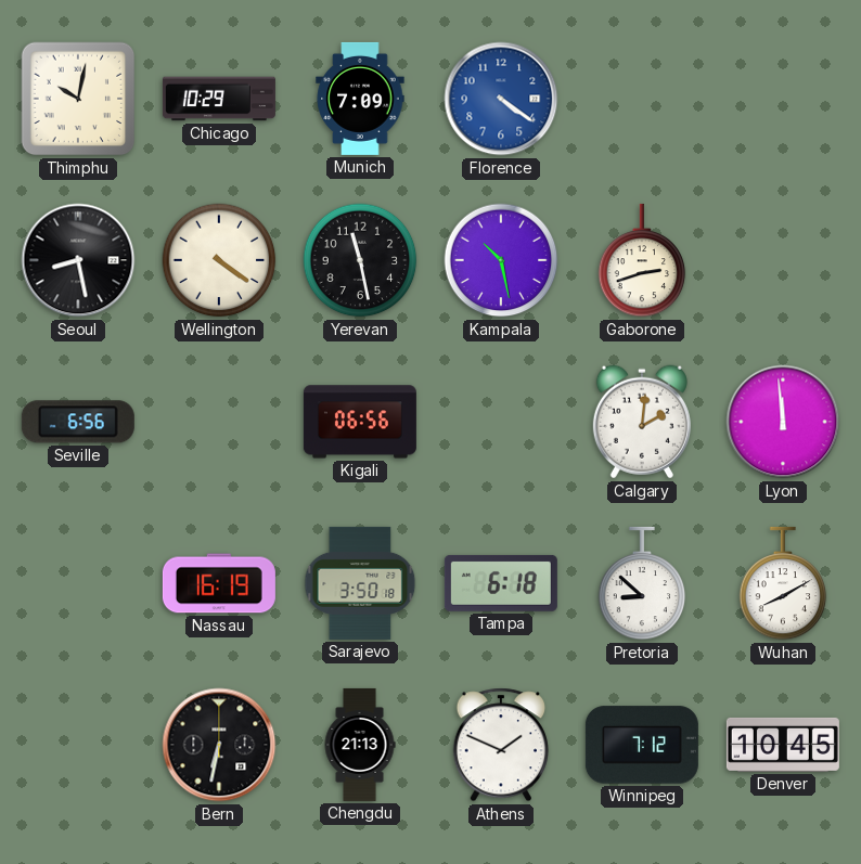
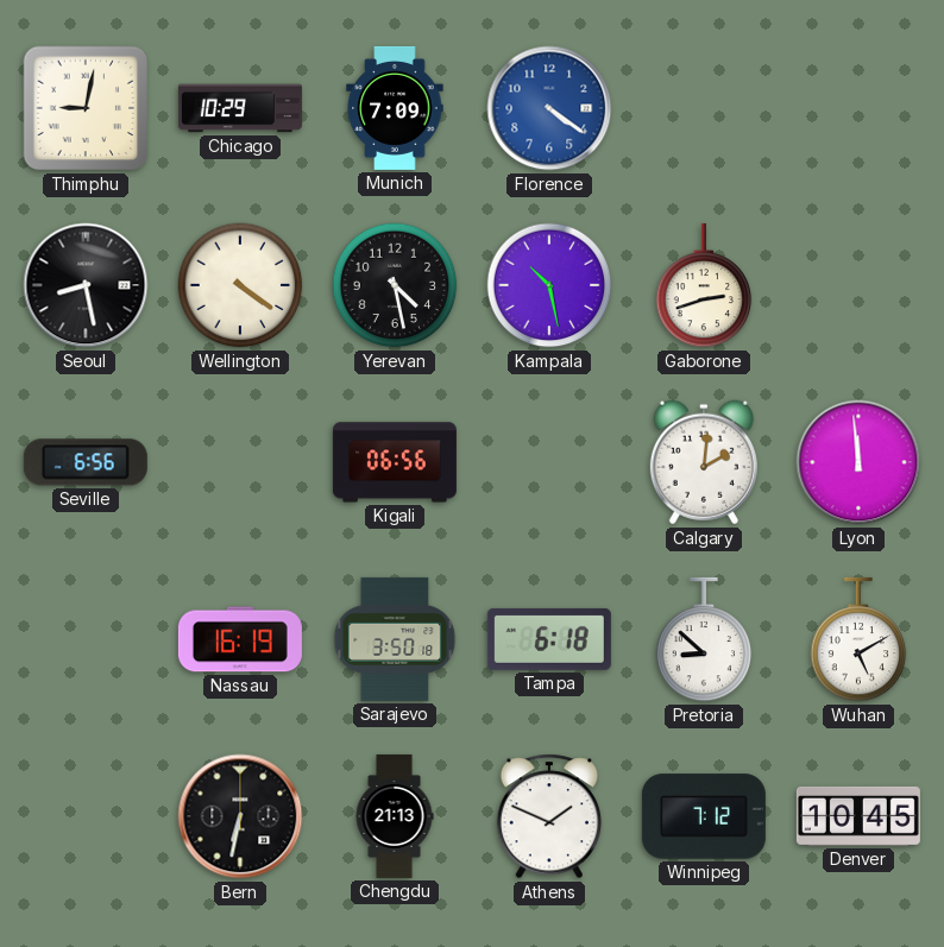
Thimphu: 10:02 -> 9:02 (86, 108)
Yerevan: 11:28 -> 4:28 (395, 285)
Wuhan: 8:10 -> 5:10 (858, 639)
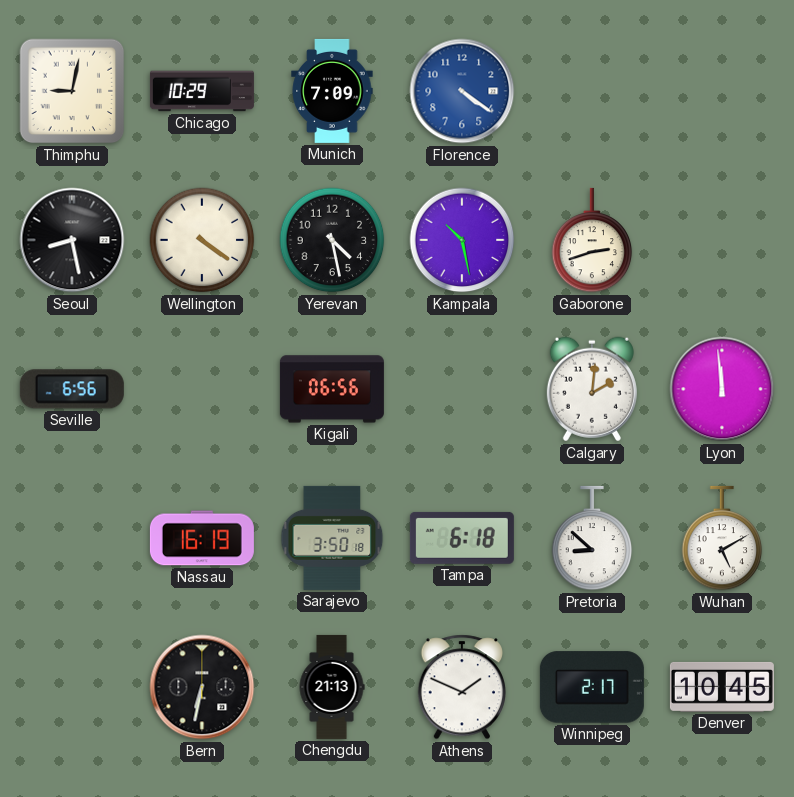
Winnipeg: 7:12 -> 2:17 (592, 687)
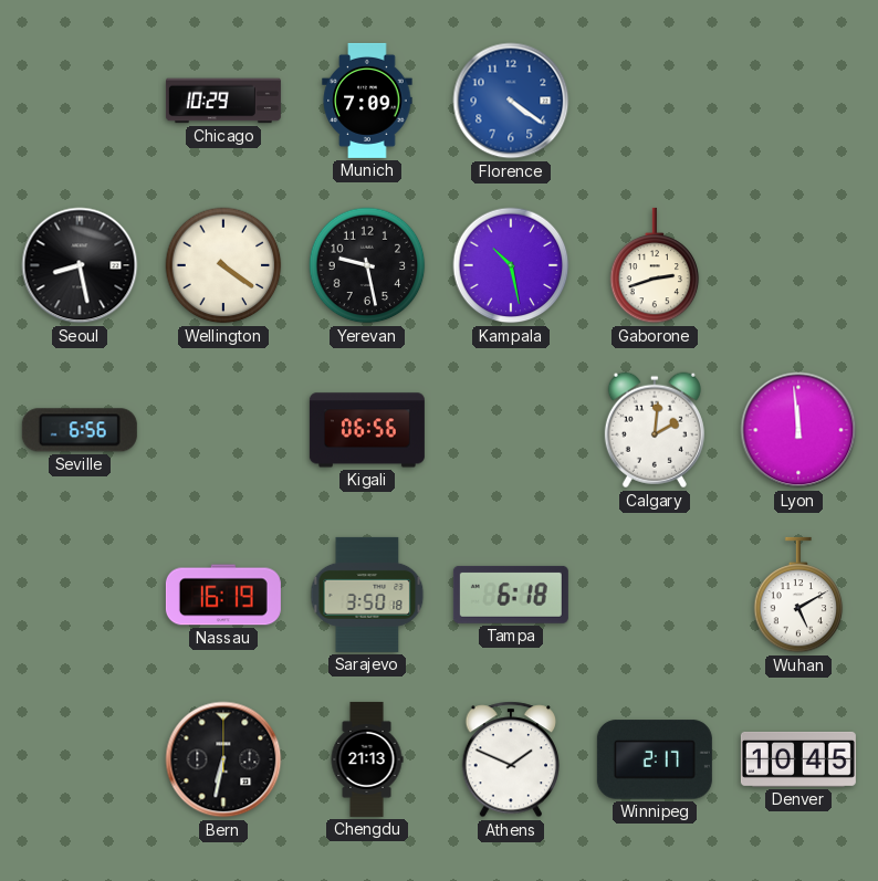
Thimphu: 9:02 -> none (72, 91)
Yerevan: 4:28 -> 9:28 (367, 265)
Pretoria: 8:52 -> none (592, 538)
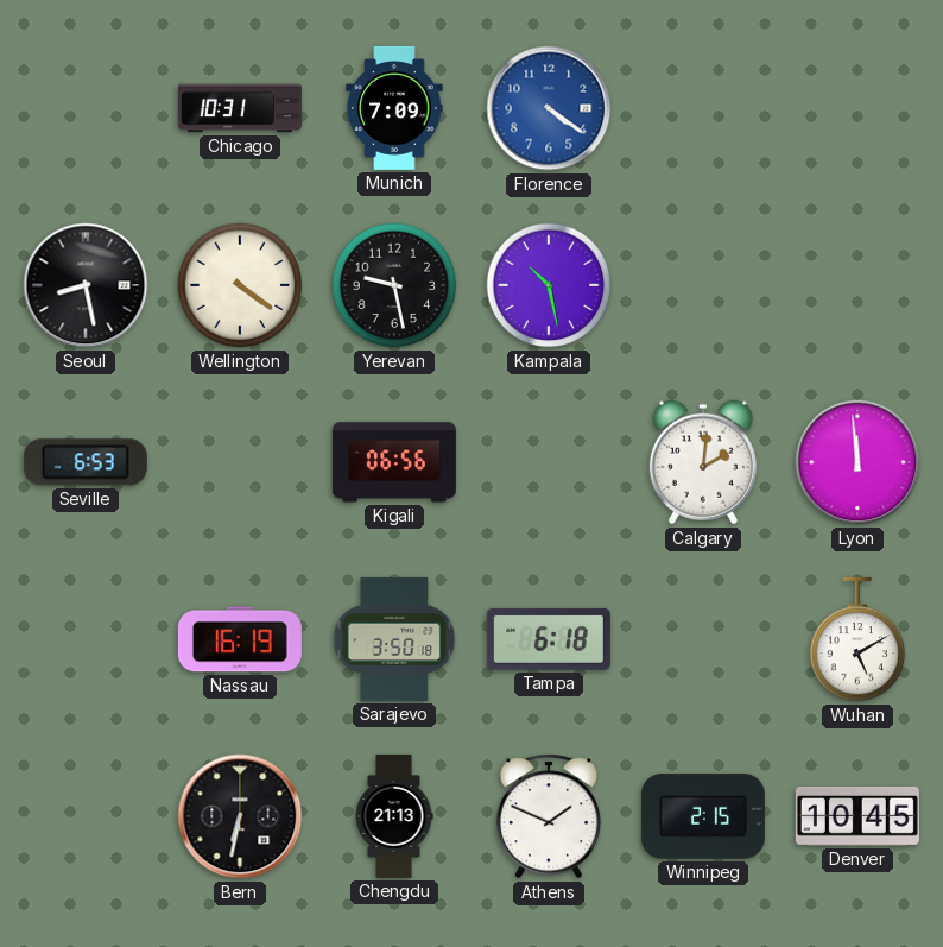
Chicago: 10:29 -> 10:31 (240, 108)
Gaborone: 2:42 -> none (655, 265)
Seville: 6:56 -> 6:53 (86, 462)
Winnipeg: 2:17 -> 2:15 (703, 816)
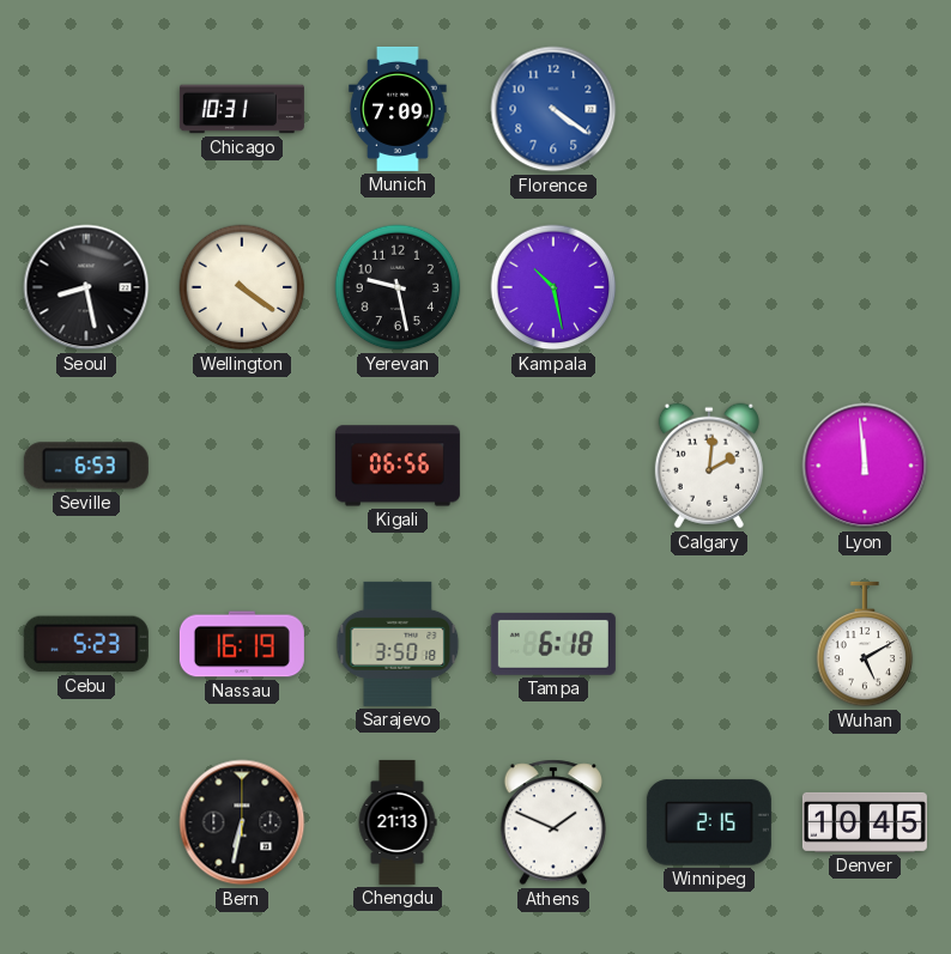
Cebu: none -> 5:23 (86, 644)
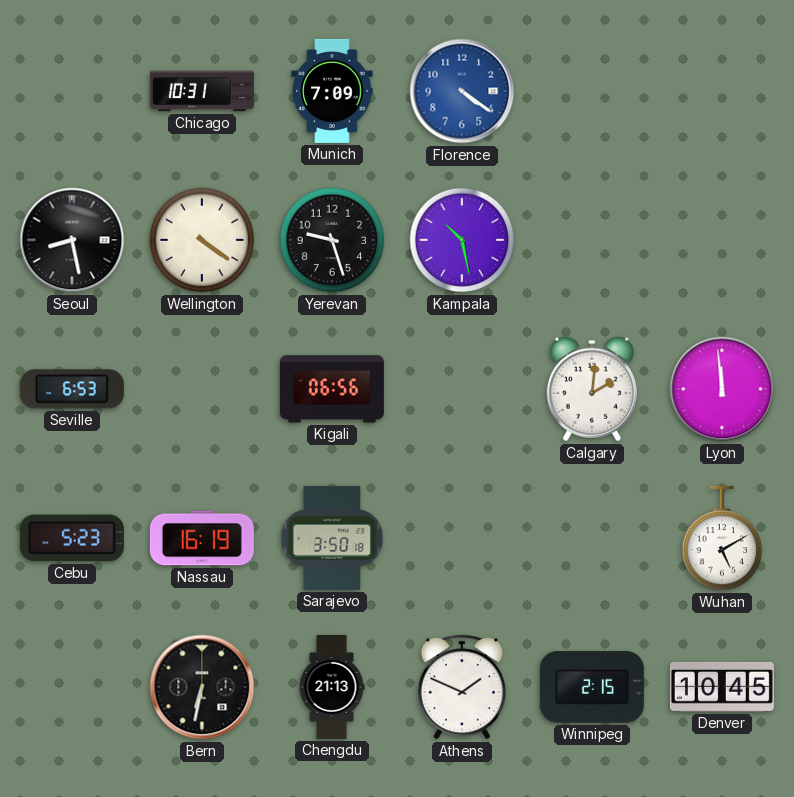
Yerevan: 9:28 -> 9:27 (332, 240)
Tampa: 6:18 -> none (553, 644)
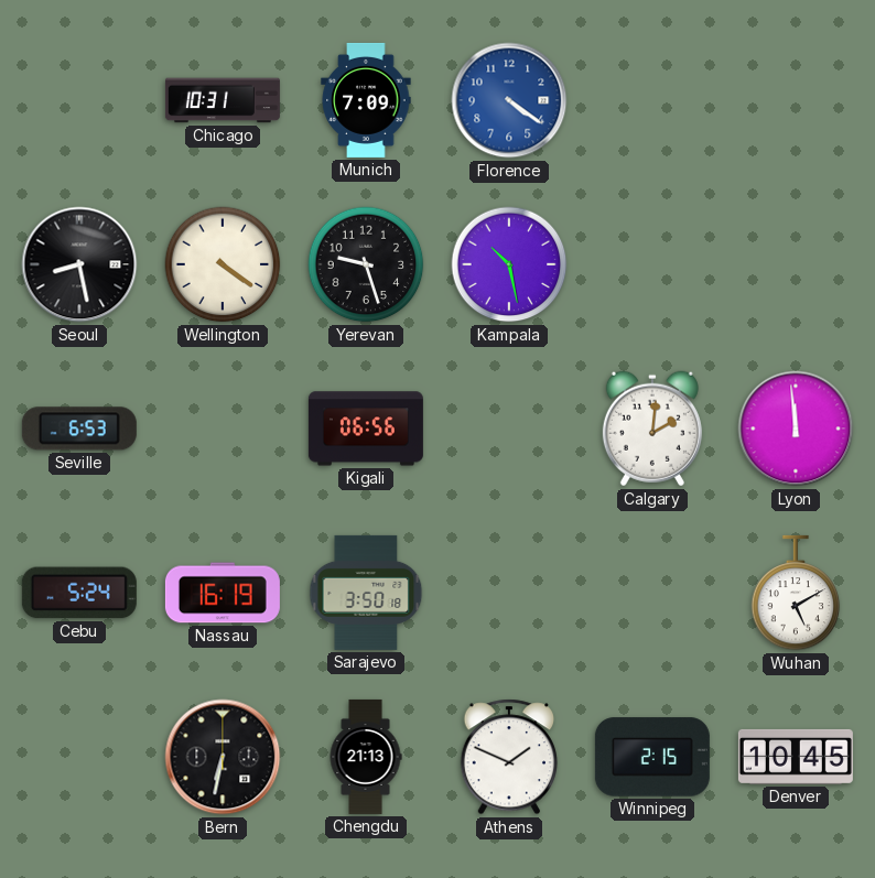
Cebu: 5:23 -> 5:24 (79, 593)
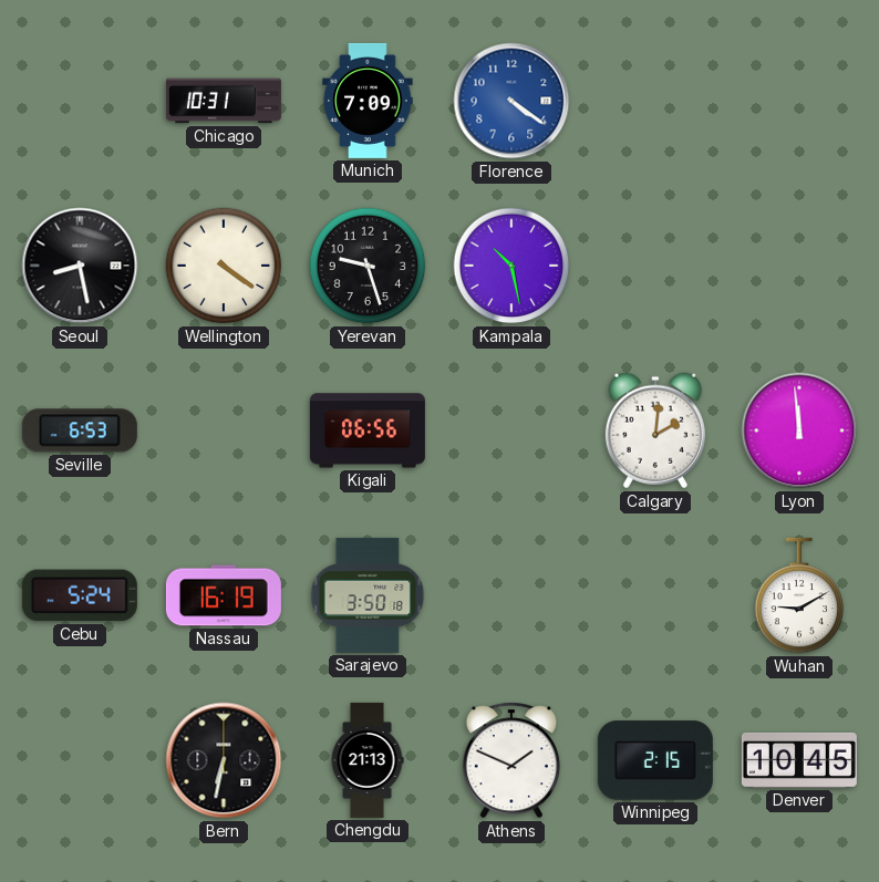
Wuhan: 5:10 -> 9:10 (799, 595)
